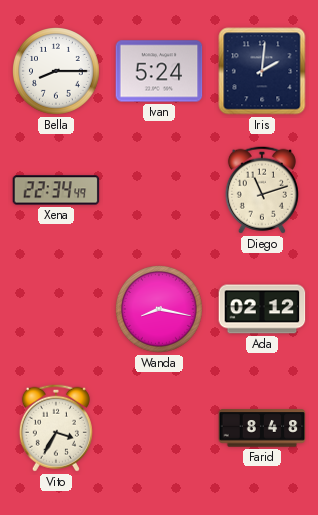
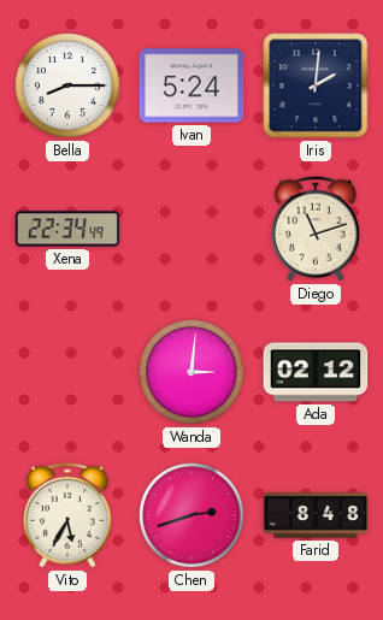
Wanda: 8:17 -> 3:01 (193, 373)
Vito: 3:35 -> 5:35 (67, 515)
Chen: none -> 2:42 (193, 516)
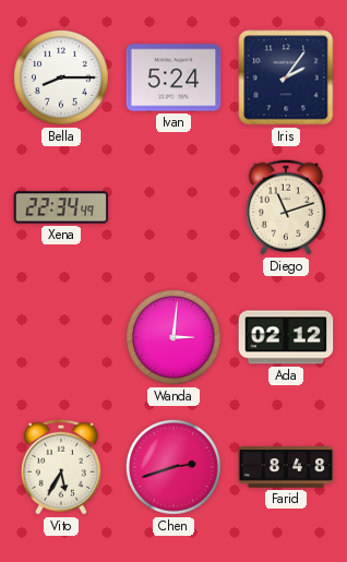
Iris: 2:01 -> 2:06 (286, 77)
